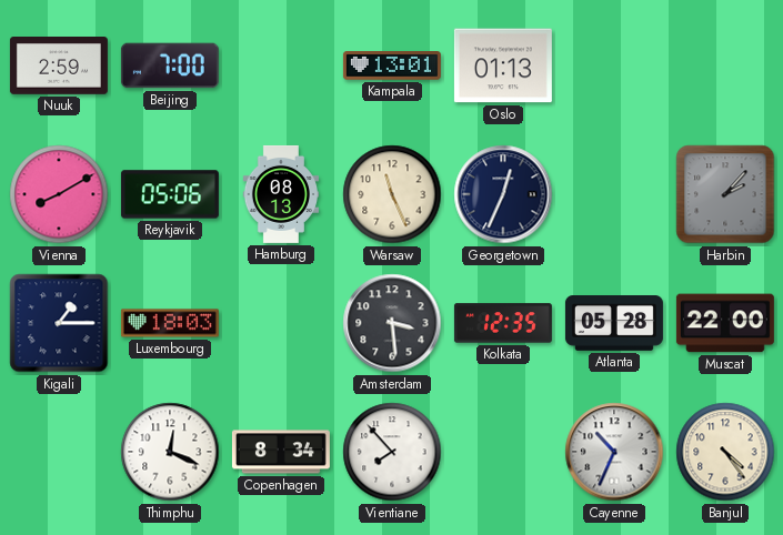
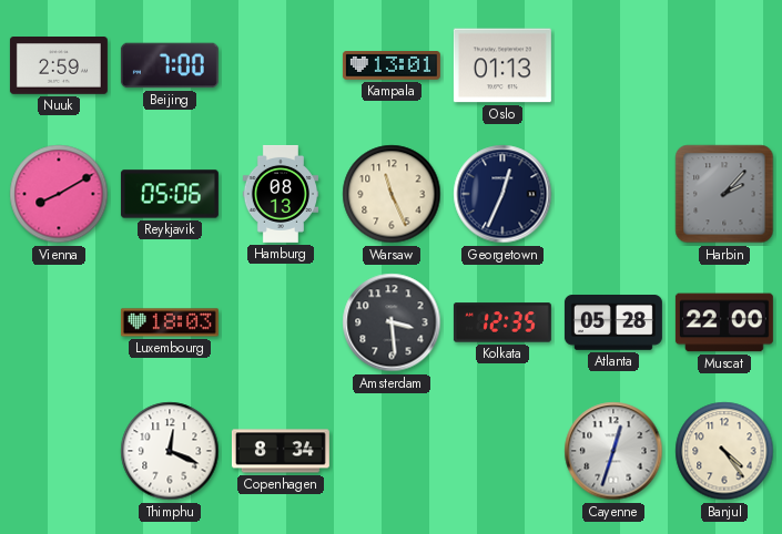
Kigali: 1:15 -> none (59, 323)
Vientiane: 7:53 -> none (392, 452)
Cayenne: 10:34 -> 12:33 (613, 451)
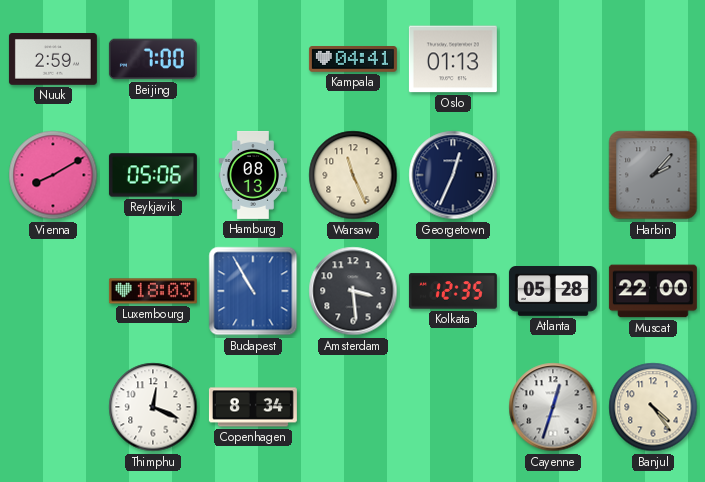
Kampala: 13:01 -> 04:41 (353, 59)
Budapest: none -> 10:55 (253, 291)
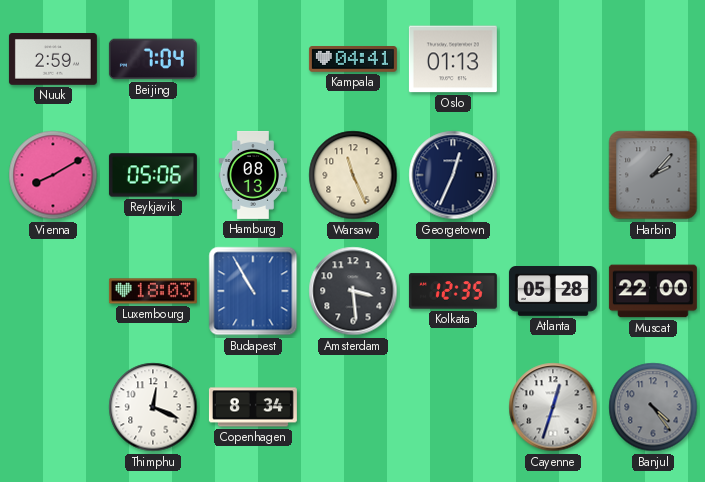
Beijing: 7:00 -> 7:04 (153, 59)
Banjul dial: cream -> grey (653, 407)
